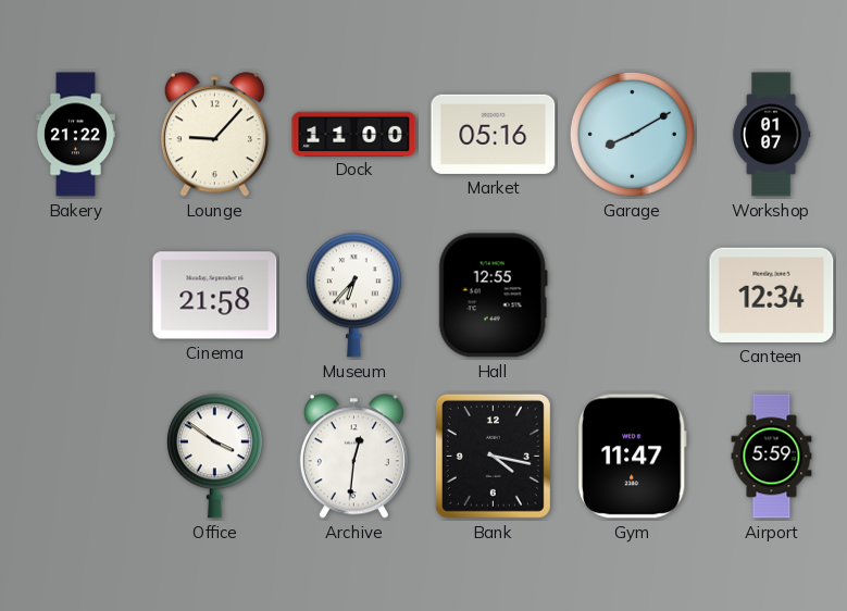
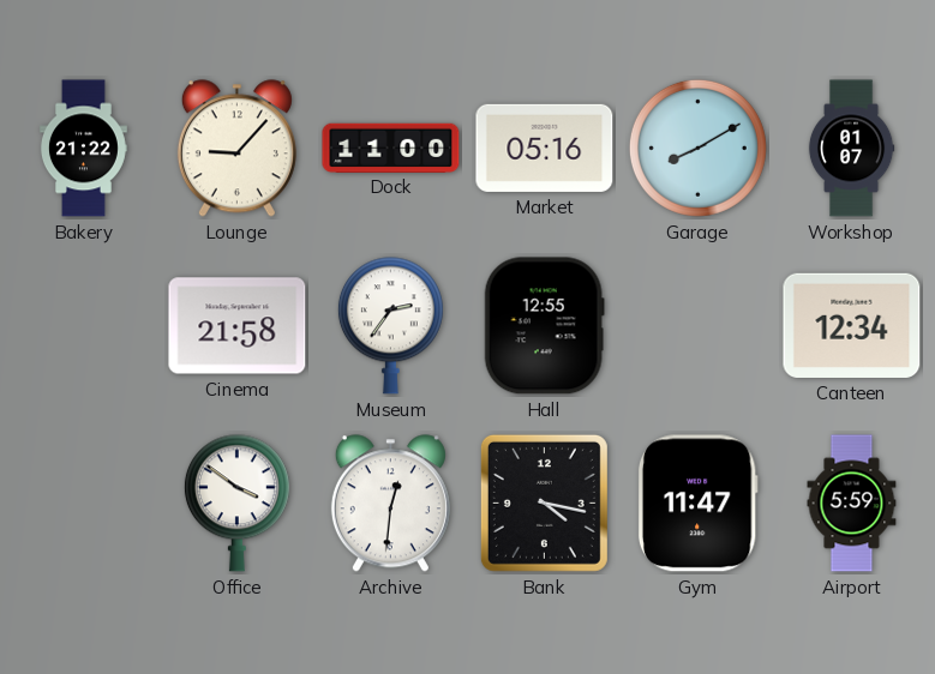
Museum: 6:37 -> 2:36 (390, 326)
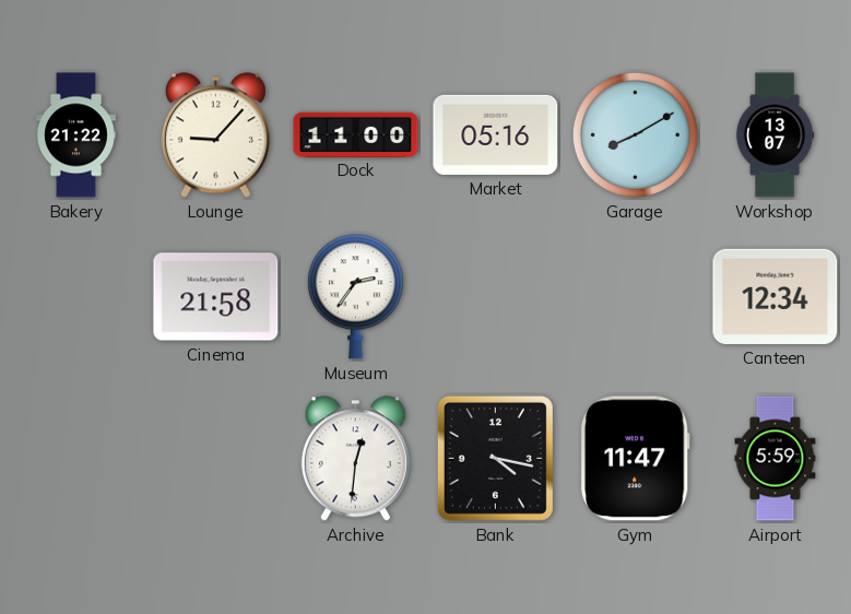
Workshop: 01:07 -> 13:07 (775, 135)
Hall: 12:55 -> none (544, 326)
Office: 3:51 -> none (236, 504)
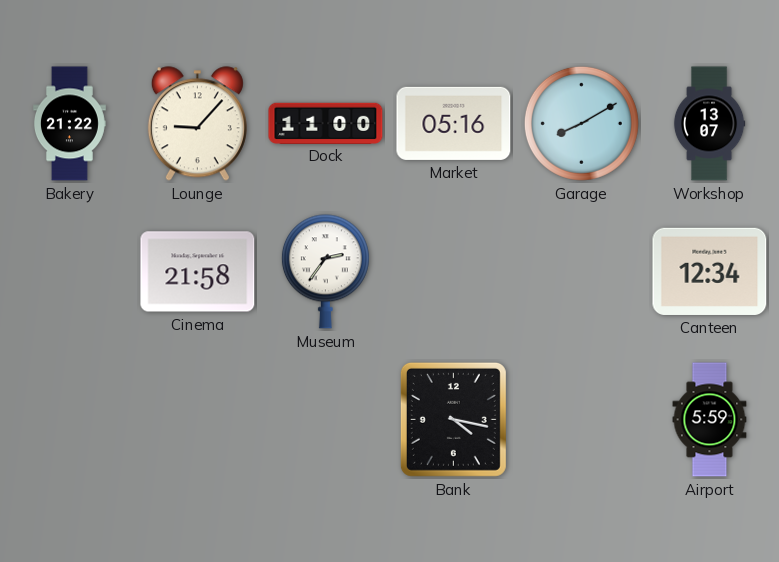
Archive: 12:31 -> none (355, 459)
Gym: 11:47 -> none (635, 459)
